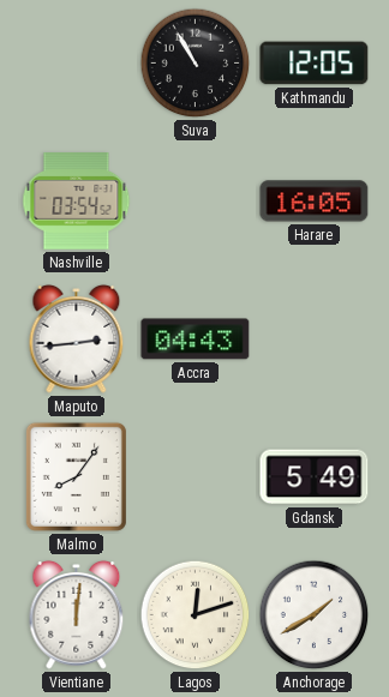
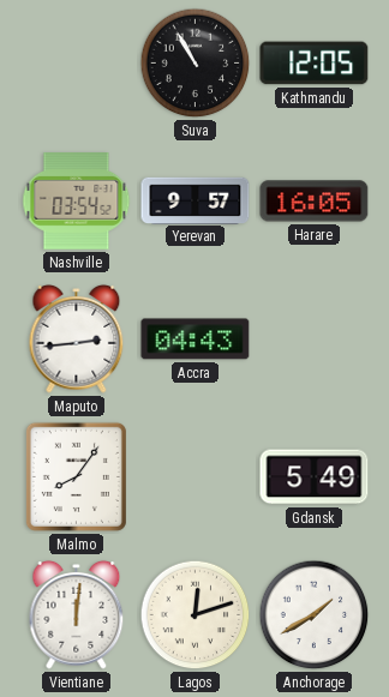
Yerevan: none -> 9:57 (196, 200)
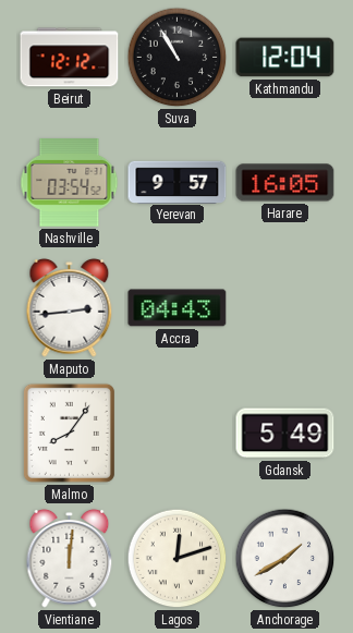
Beirut: none -> 12:12 (70, 58)
Kathmandu: 12:05 -> 12:04 (285, 58)
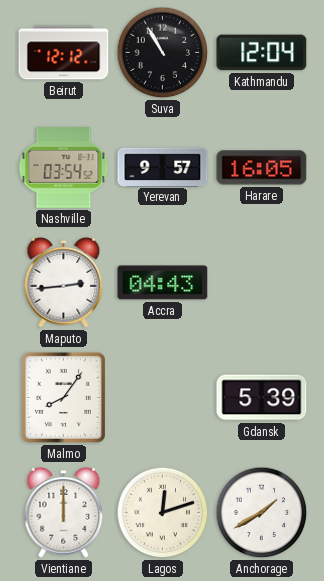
Gdansk: 5:49 -> 5:39 (262, 398)
Vientiane: 12:01 -> 12:00 (64, 513)
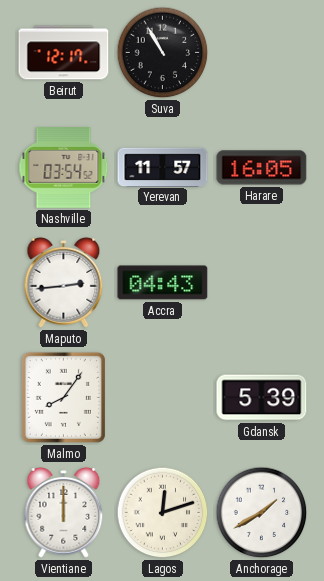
Beirut: 12:12 -> 12:17 (64, 53)
Kathmandu: 12:04 -> none (262, 53)
Yerevan: 9:57 -> 11:57 (163, 167)
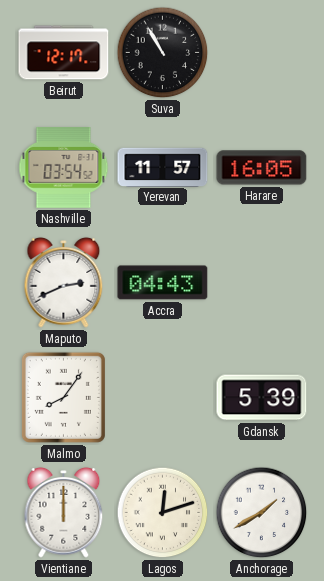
Maputo: 2:44 -> 2:41 (64, 283)
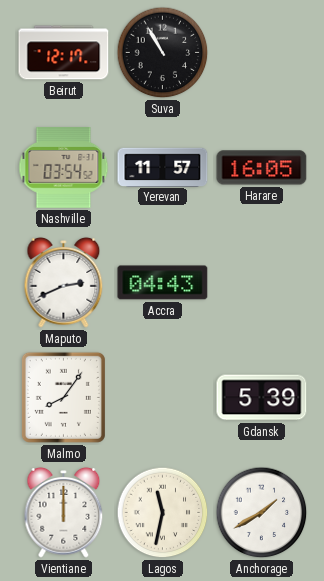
Lagos: 12:12 -> 11:32 (163, 513)
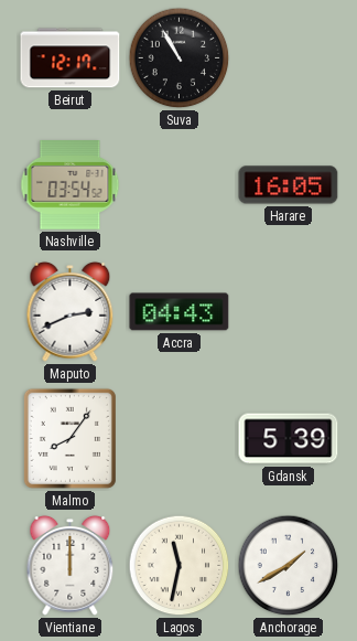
Yerevan: 11:57 -> none (163, 167)
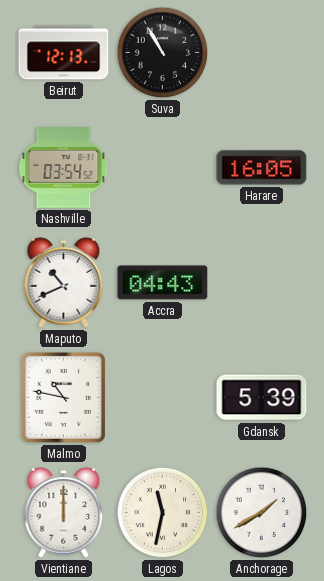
Beirut: 12:17 -> 12:13 (64, 53)
Maputo: 2:41 -> 10:41 (64, 283)
Malmo: 8:06 -> 10:47 (63, 397)
